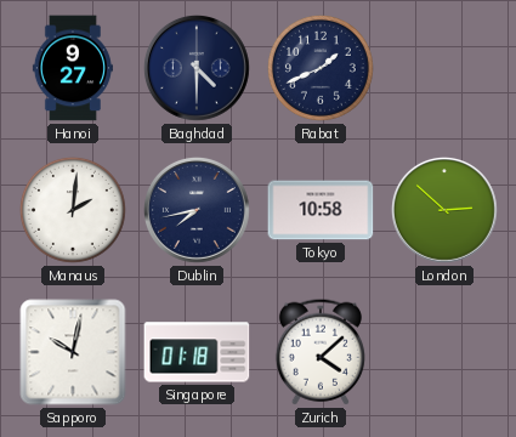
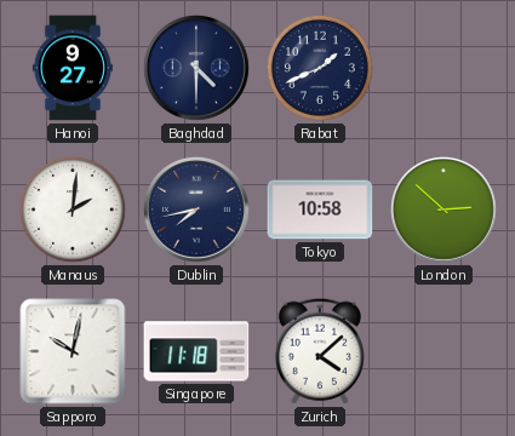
Singapore: 01:18 -> 11:18 (196, 351)
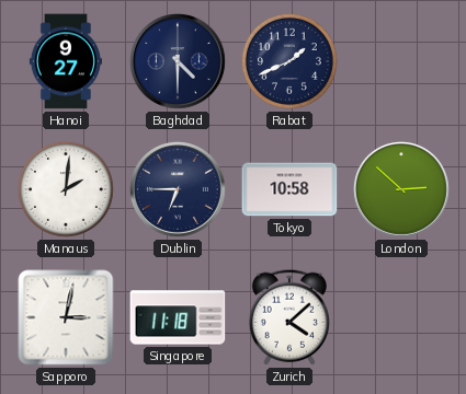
Dublin: 7:43 -> 6:45 (178, 189)
Sapporo: 10:02 -> 3:02 (66, 317)
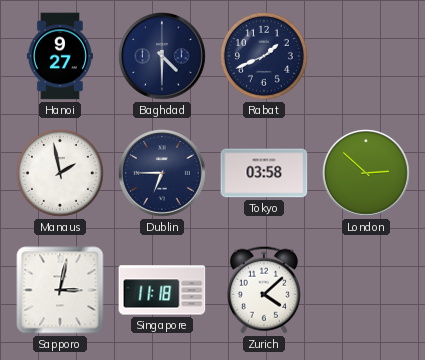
Manaus: 2:01 -> 1:58 (60, 173)
Tokyo: 10:58 -> 03:58 (264, 173)
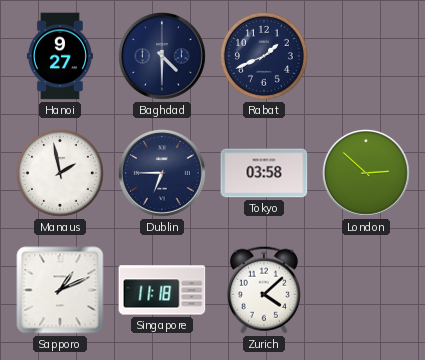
Sapporo: 3:02 -> 1:11 (60, 290)
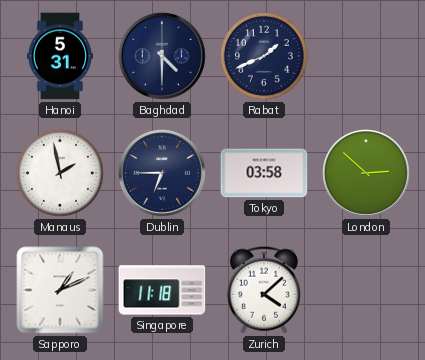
Hanoi: 9:27 -> 5:31 (60, 56)
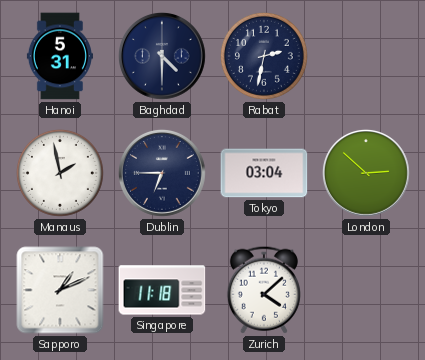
Rabat: 1:41 -> 2:32 (264, 56)
Tokyo: 03:58 -> 03:04 (264, 173)
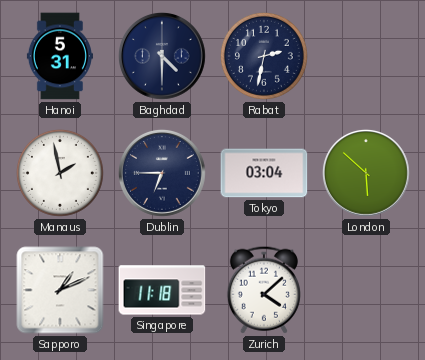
London: 2:52 -> 5:52 (366, 173)
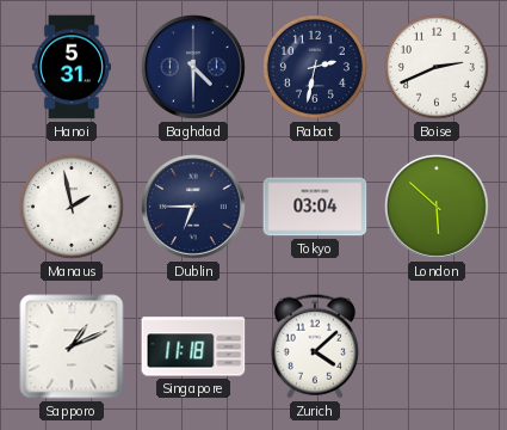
Boise: none -> 2:41 (437, 67)
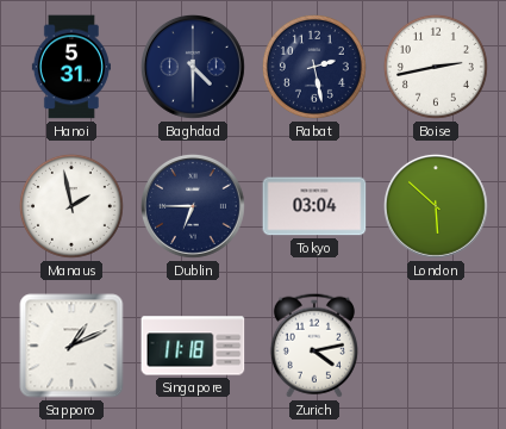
Rabat: 2:32 -> 2:28 (314, 67)
Boise: 2:41 -> 2:43 (436, 67)
Zurich: 4:08 -> 4:13 (314, 346)
